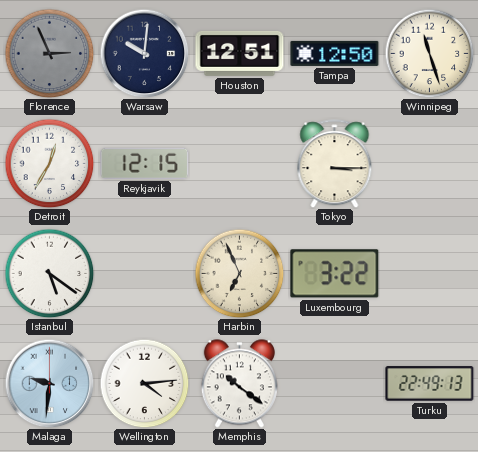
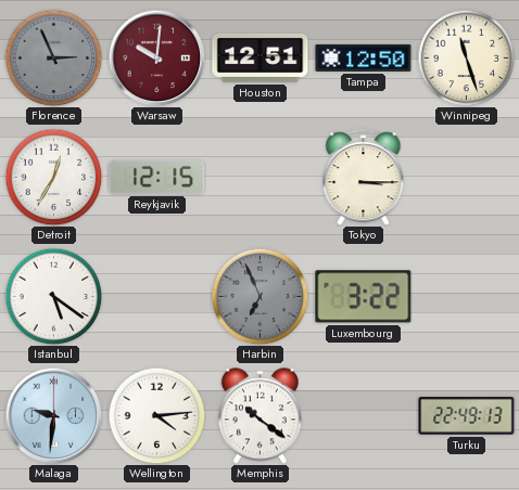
Warsaw dial: navy -> burgundy (156, 57)
Harbin dial: cream -> grey (259, 296)
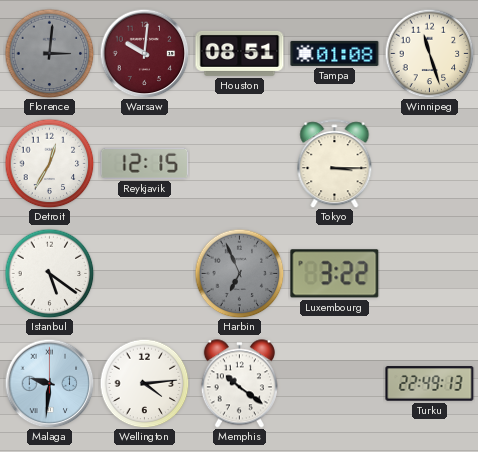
Florence: 2:56 -> 3:01 (49, 53)
Houston: 12:51 -> 08:51 (240, 53)
Tampa: 12:50 -> 01:08 (335, 53)
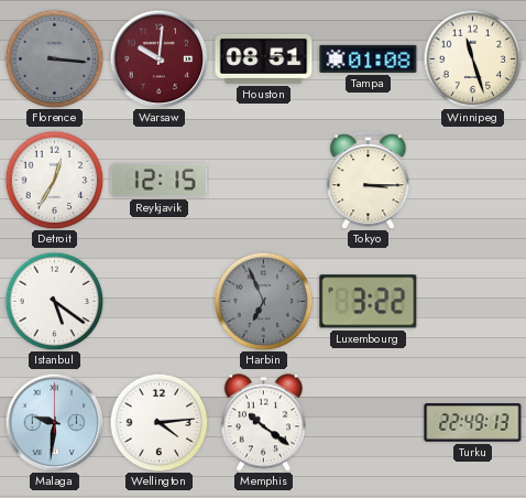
Florence: 3:01 -> 3:16 (54, 58)
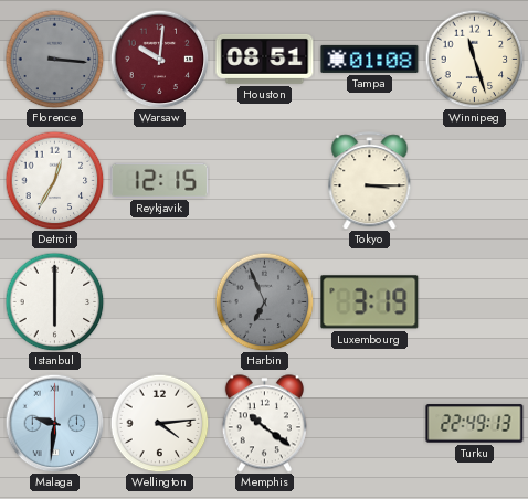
Istanbul: 5:21 -> 6:00 (54, 301)
Luxembourg: 3:22 -> 3:19 (370, 302)
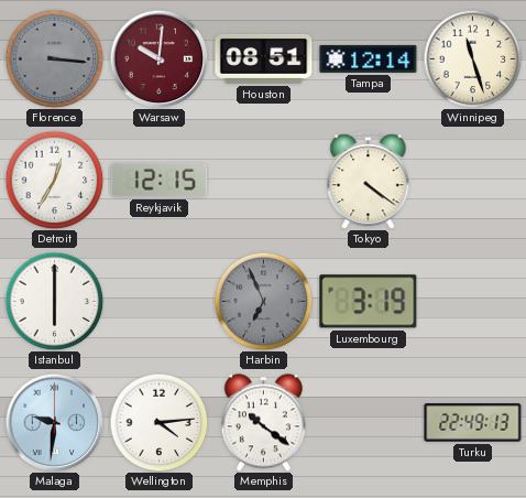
Tampa: 01:08 -> 12:14 (369, 58)
Tokyo: 3:15 -> 4:21 (369, 181)
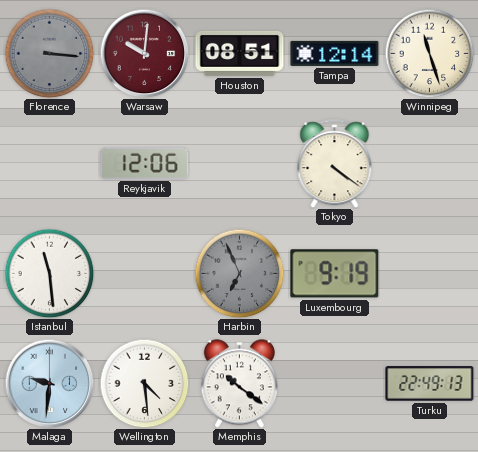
Detroit: 12:35 -> none (54, 180)
Reykjavik: 12:15 -> 12:06 (145, 163)
Istanbul: 6:00 -> 11:29 (49, 273)
Luxembourg: 3:19 -> 9:19 (335, 274)
Wellington: 4:14 -> 4:29 (144, 383)
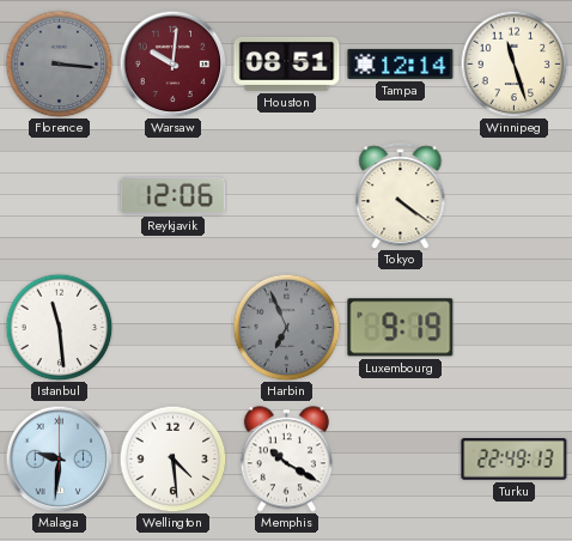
Memphis: 10:21 -> 10:20 (286, 460)
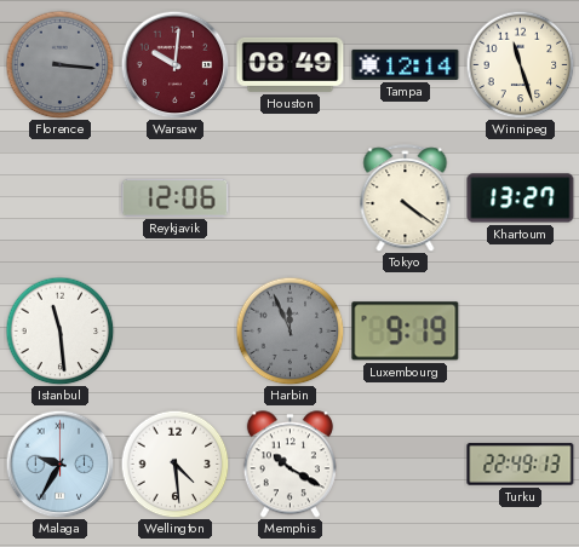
Houston: 08:51 -> 08:49 (291, 64)
Khartoum: none -> 13:27 (521, 198)
Harbin: 6:56 -> 11:56 (289, 330)
Malaga: 9:31 -> 9:35 (59, 463)
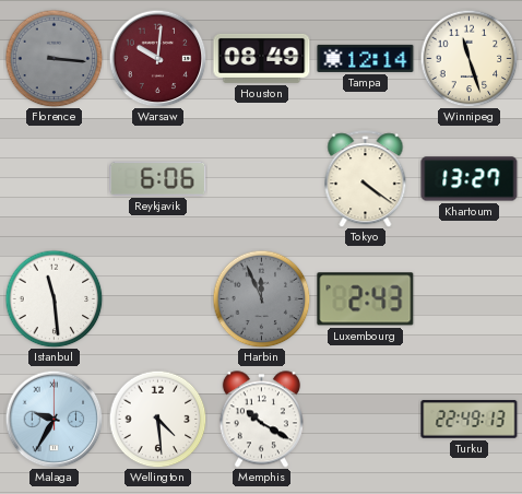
Reykjavik: 12:06 -> 6:06 (158, 178)
Luxembourg: 9:19 -> 2:43 (366, 299)
